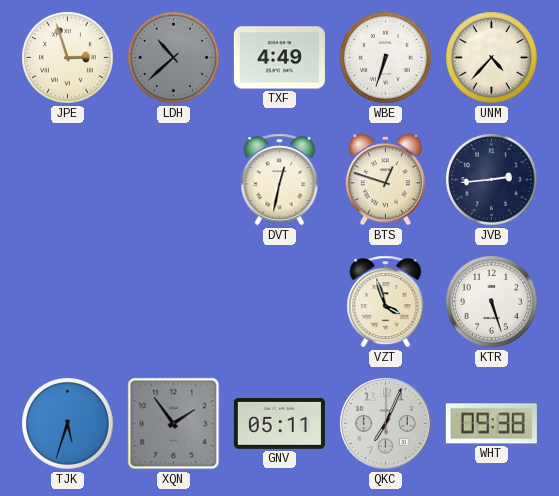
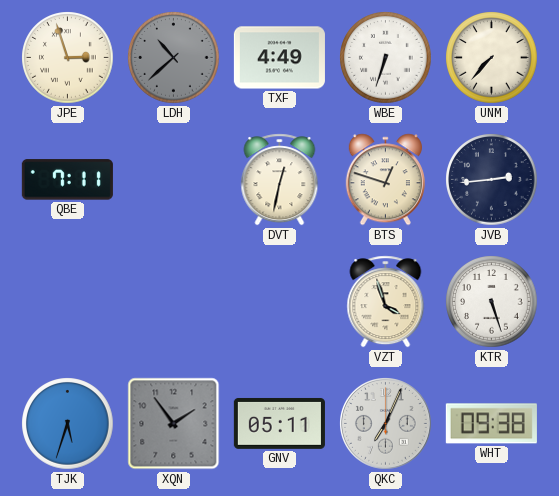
UNM: 4:37 -> 7:37 (492, 58)
QBE: none -> 7:11 (67, 180)
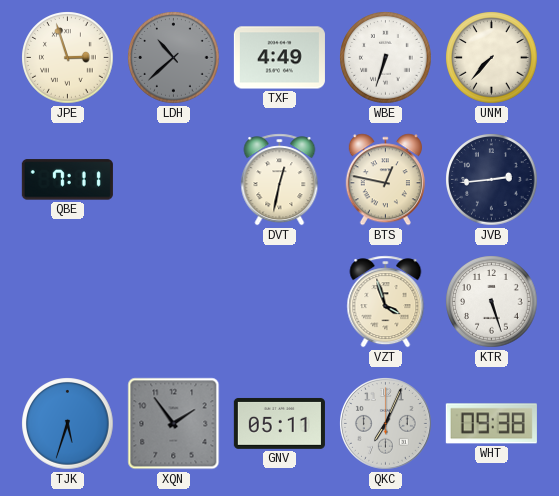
BTS: 12:48 -> 12:47 (385, 180)
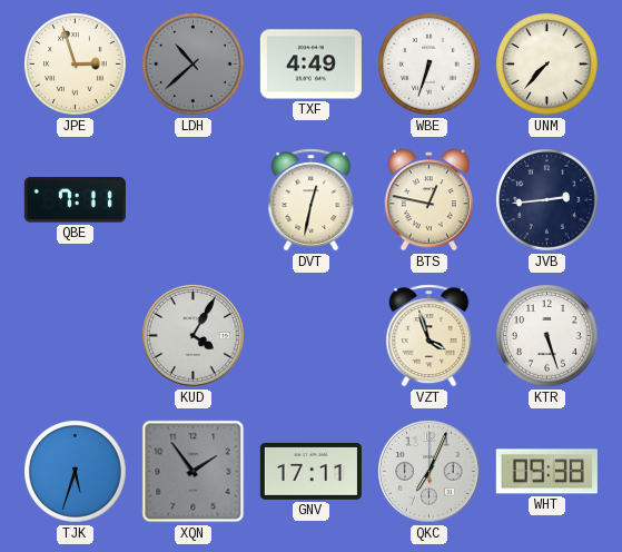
KUD: none -> 4:05 (194, 336)
GNV: 05:11 -> 17:11 (310, 471)
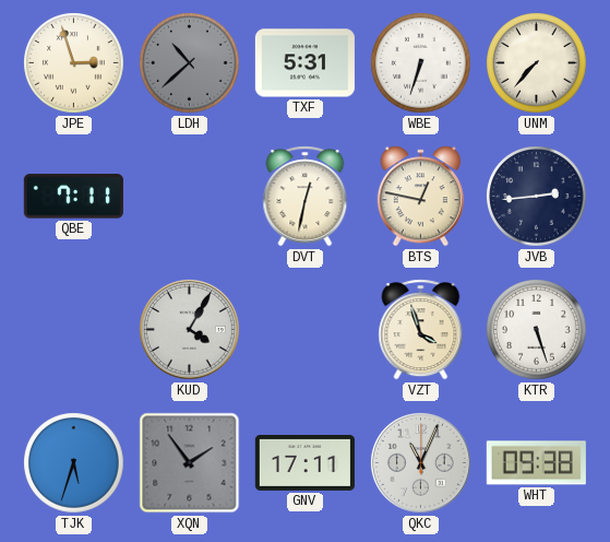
TXF: 4:49 -> 5:31 (304, 63)
QKC: 7:04 -> 11:04 (421, 463)
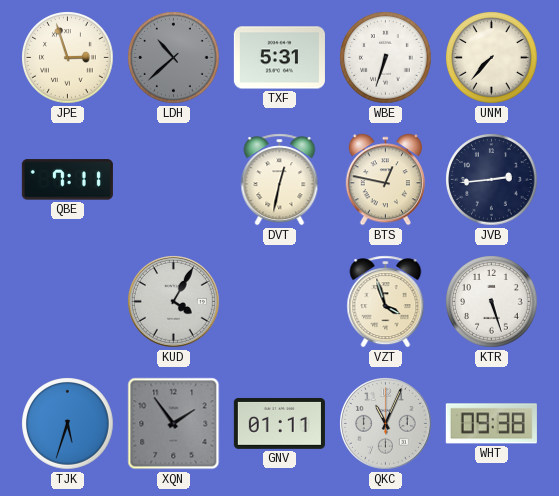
GNV: 17:11 -> 01:11 (279, 423)
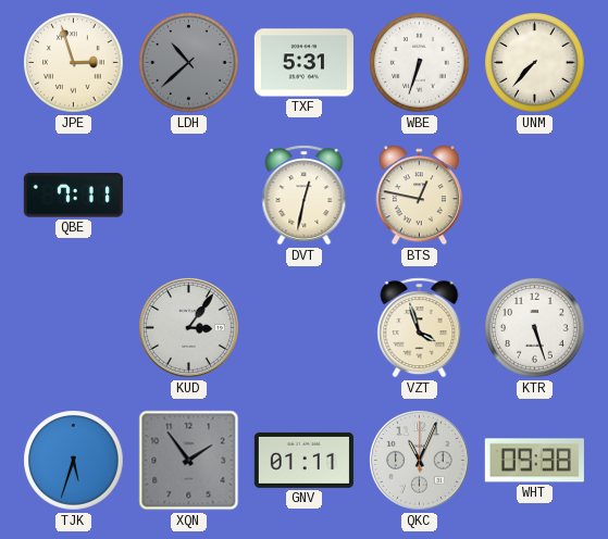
JVB: 2:44 -> none (492, 180)
KUD: 4:05 -> 3:06 (189, 328)
